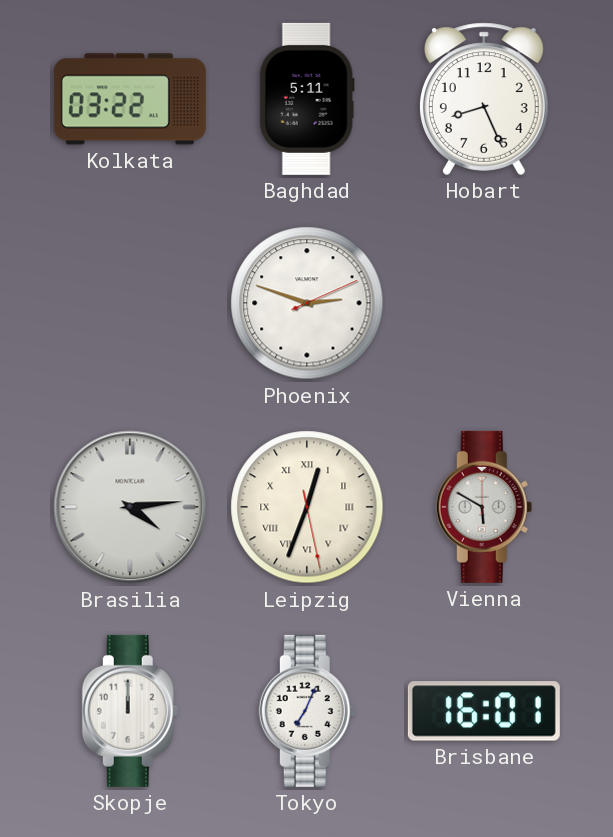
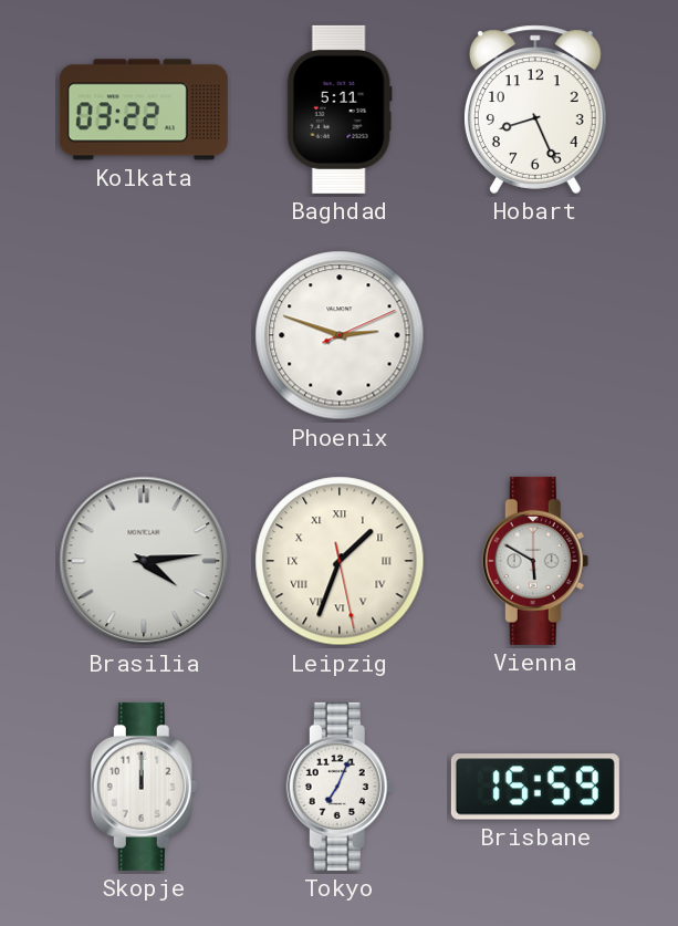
Leipzig: 12:33 -> 1:33 (340, 561)
Brisbane: 16:01 -> 15:59 (535, 787)
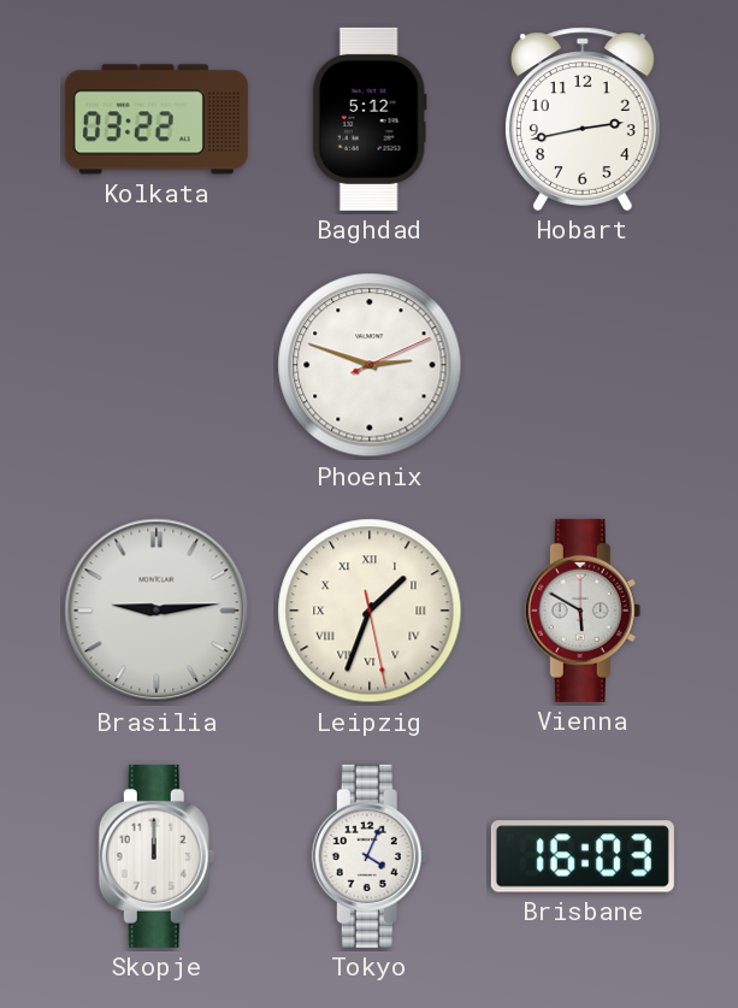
Baghdad: 5:11 -> 5:12 (370, 119)
Hobart: 8:26 -> 2:43 (583, 119)
Brasilia: 4:14 -> 9:14 (157, 611)
Tokyo: 7:04 -> 4:04 (370, 856)
Brisbane: 15:59 -> 16:03 (583, 856)
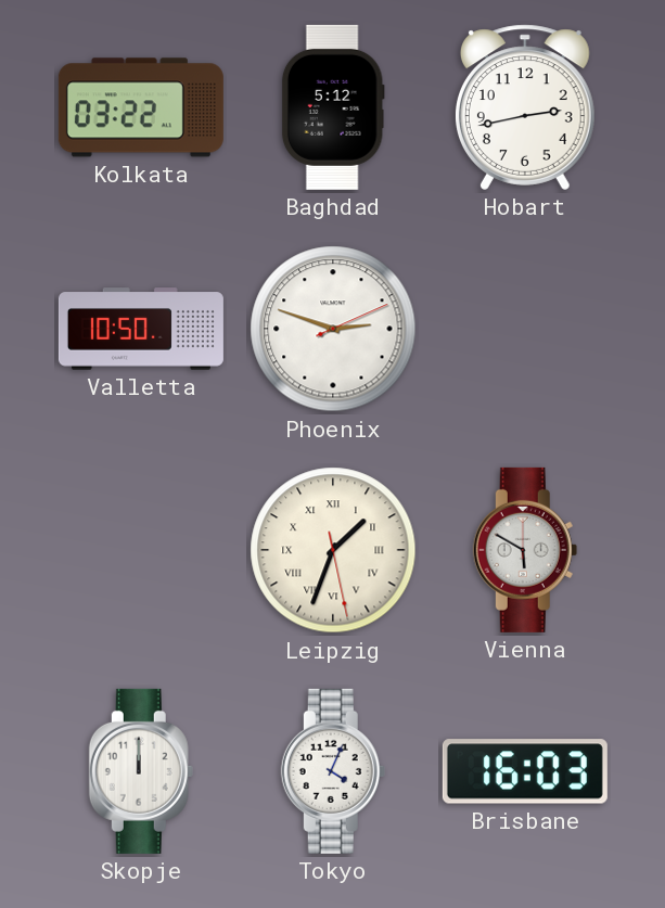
Valletta: none -> 10:50 (141, 329)
Brasilia: 9:14 -> none (157, 611)
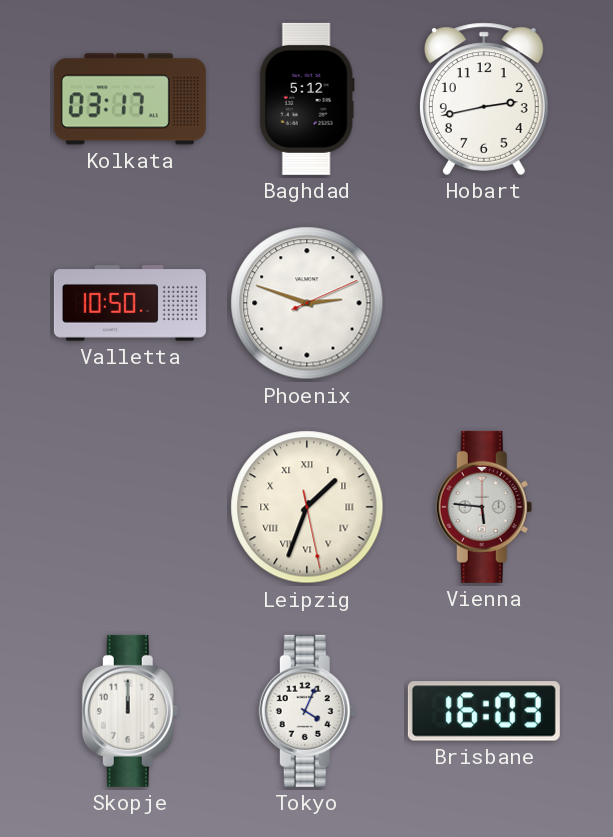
Kolkata: 03:22 -> 03:17 (130, 99)
Vienna: 5:50 -> 5:46 (484, 507)
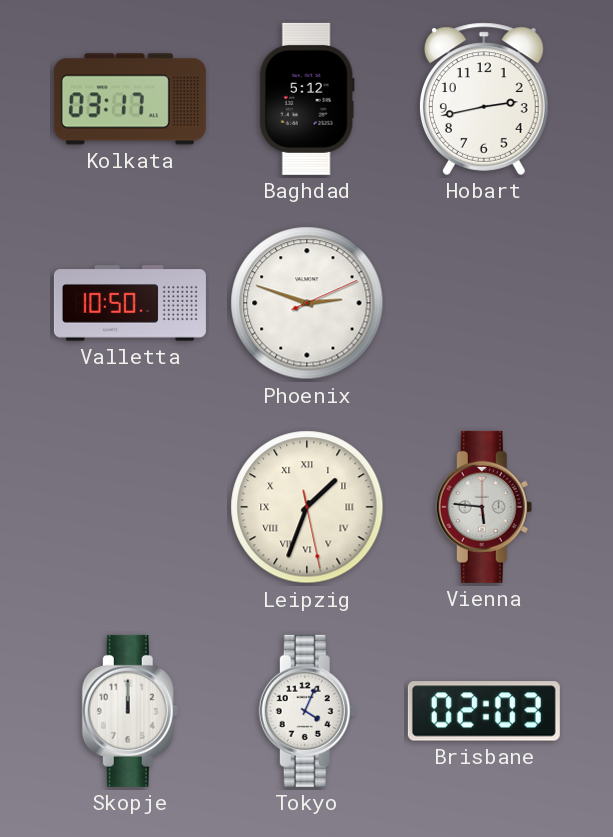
Brisbane: 16:03 -> 02:03 (484, 711)
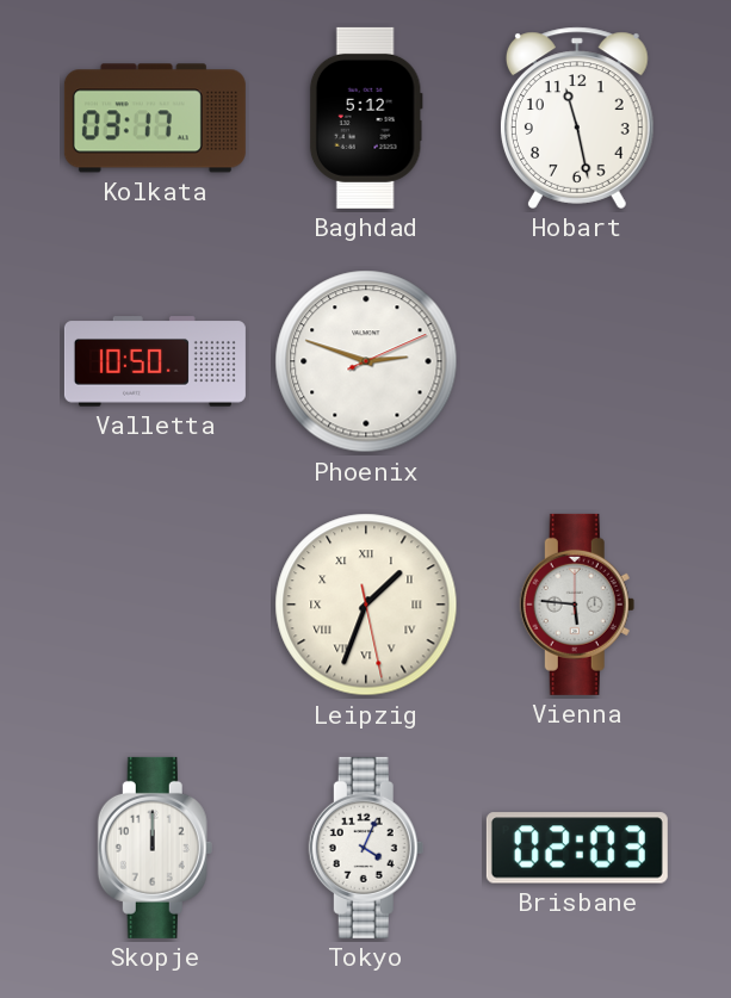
Hobart: 2:43 -> 11:28 (577, 118)
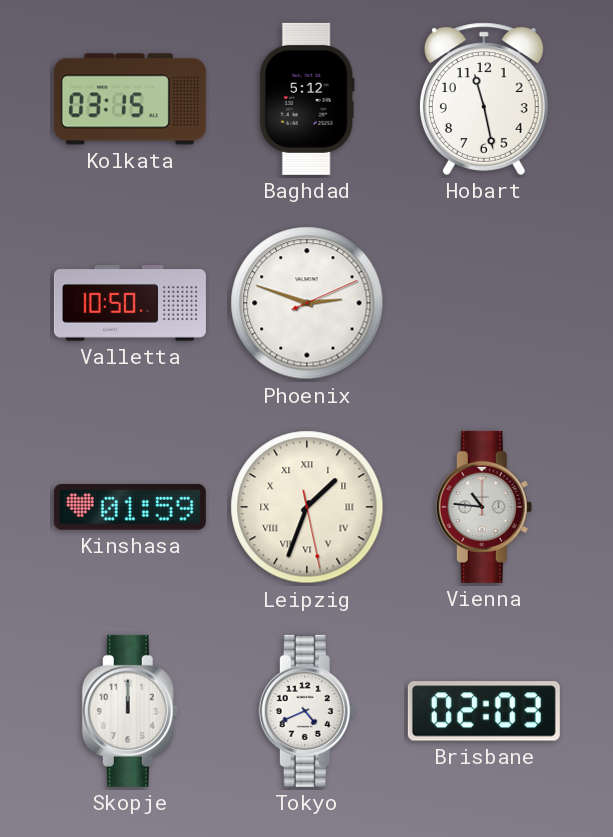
Kolkata: 03:17 -> 03:15 (130, 99)
Kinshasa: none -> 01:59 (130, 507)
Vienna: 5:46 -> 10:46 (484, 507)
Tokyo: 4:04 -> 4:41 (307, 711)
